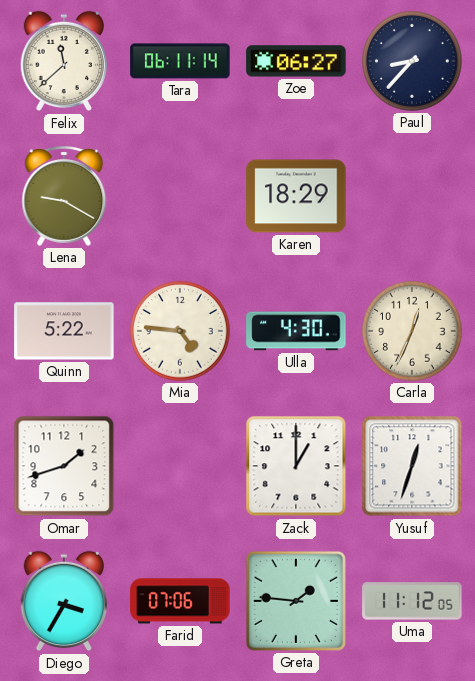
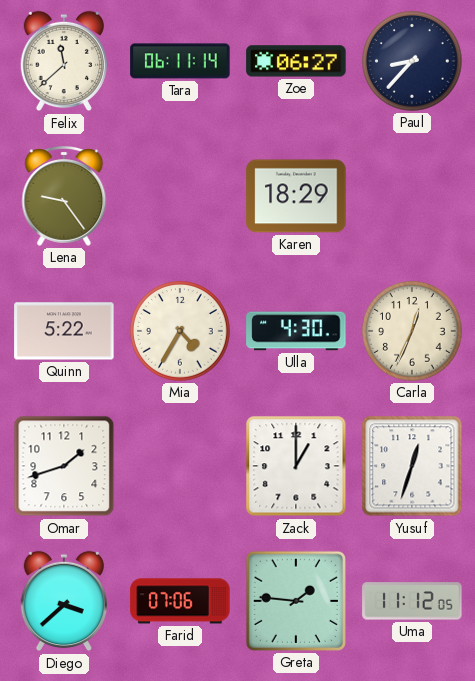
Lena: 9:20 -> 9:24 (64, 196)
Mia: 4:46 -> 4:35 (180, 331)
Diego: 3:35 -> 3:38 (63, 601)
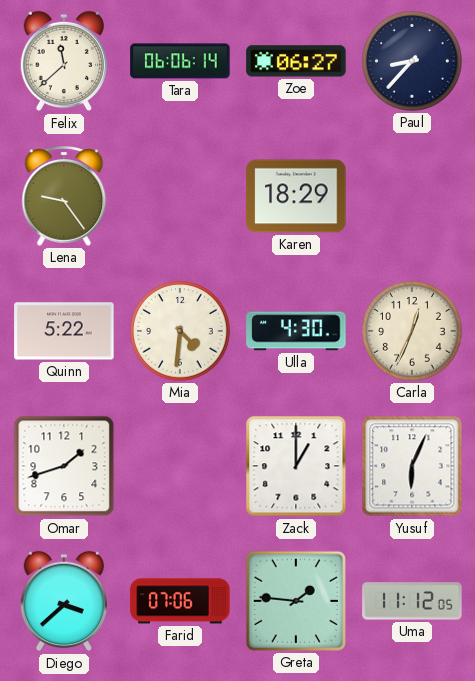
Tara: 06:11 -> 06:06 (180, 61)
Mia: 4:35 -> 4:31 (180, 331)
Yusuf: 12:33 -> 6:04 (412, 466)
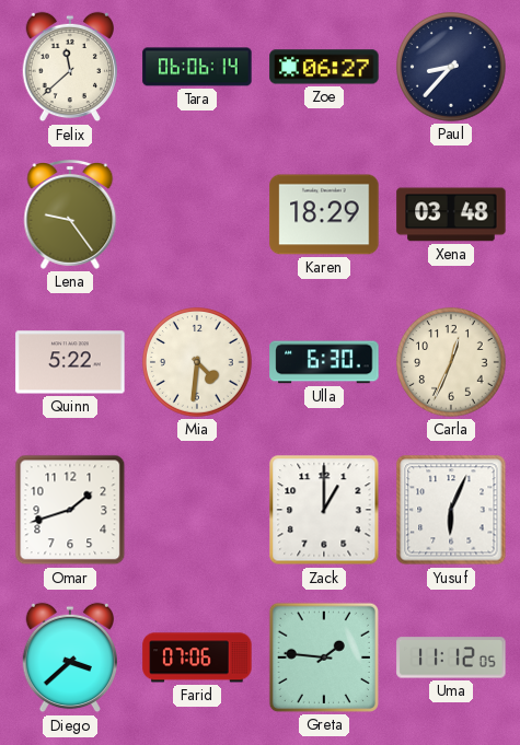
Xena: none -> 03:48 (451, 214)
Ulla: 4:30 -> 6:30 (324, 362)
